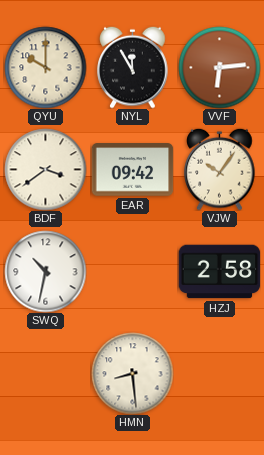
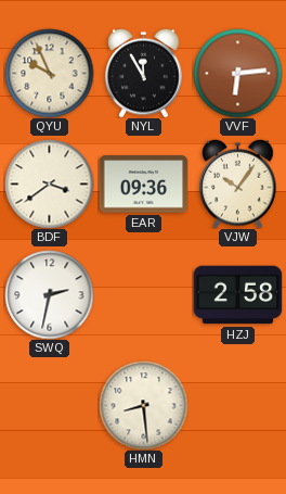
QYU: 10:00 -> 9:56 (49, 73)
EAR: 09:42 -> 09:36 (143, 185)
SWQ: 10:32 -> 2:32 (49, 294)
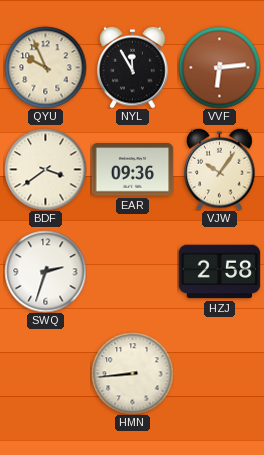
SWQ: 2:32 -> 2:33 (45, 271)
HMN: 8:29 -> 8:44 (132, 373)
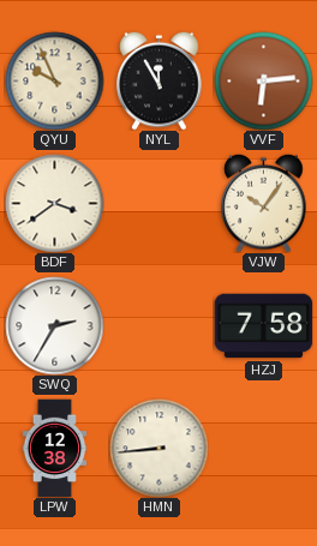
EAR: 09:36 -> none (132, 170)
SWQ: 2:33 -> 2:35 (54, 325)
HZJ: 2:58 -> 7:58 (263, 326)
LPW: none -> 12:38 (55, 448)
